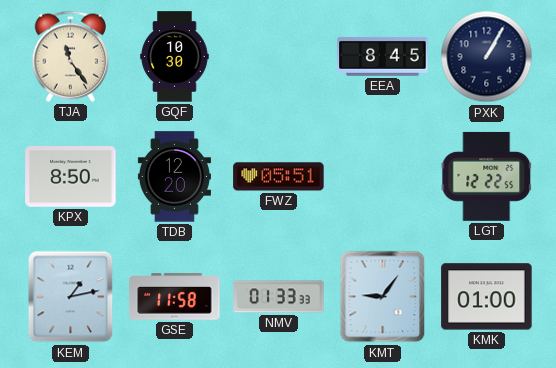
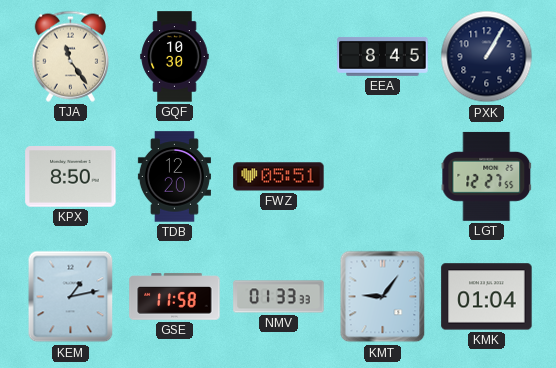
LGT: 12:22 -> 12:27 (487, 176)
KMK: 01:00 -> 01:04 (487, 297)
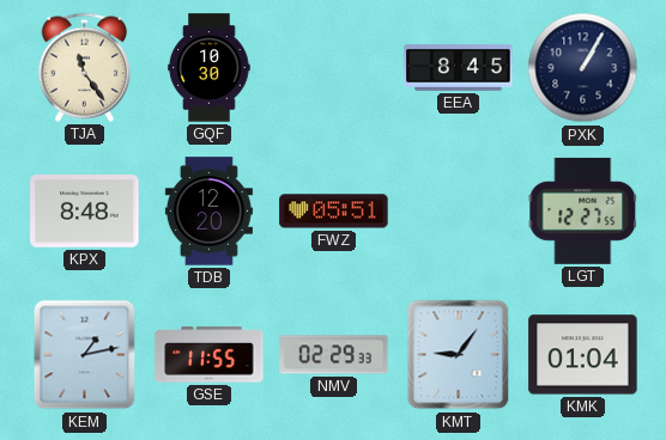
KPX: 8:50 -> 8:48 (85, 212)
GSE: 11:58 -> 11:55 (210, 355)
NMV: 01:33 -> 02:29 (334, 355)
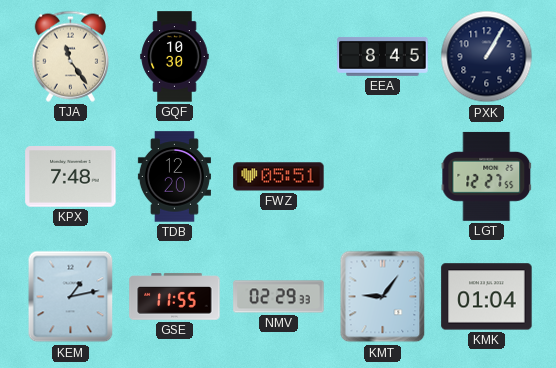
KPX: 8:48 -> 7:48 (71, 177)
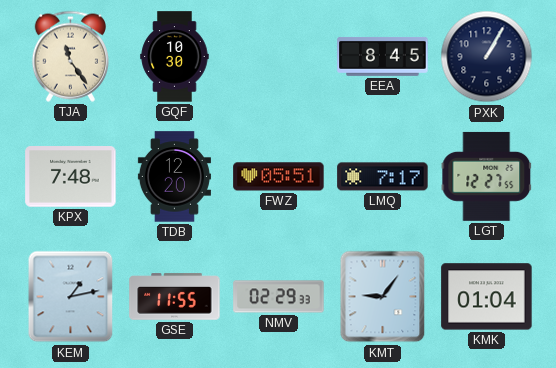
LMQ: none -> 7:17 (383, 177)
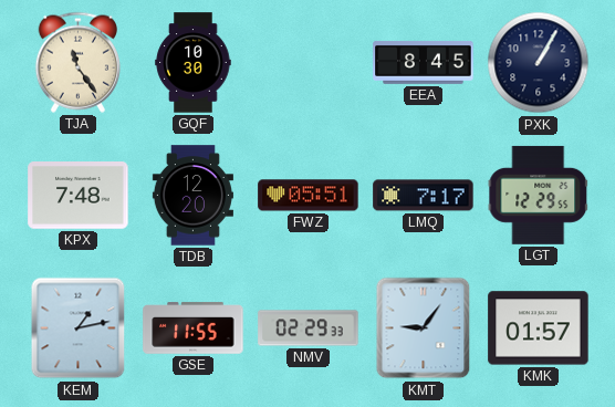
LGT: 12:27 -> 12:29 (539, 195)
KMK: 01:04 -> 01:57 (539, 328)
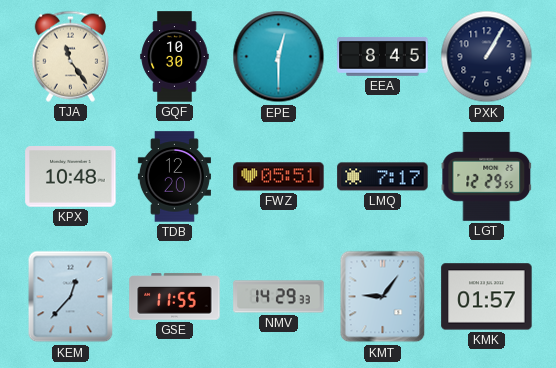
EPE: none -> 12:30 (279, 57)
KPX: 7:48 -> 10:48 (71, 177)
KEM: 1:13 -> 12:37 (71, 297)
NMV: 02:29 -> 14:29 (279, 297)
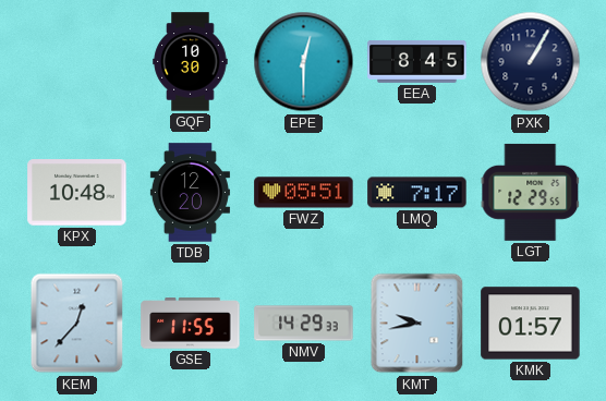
TJA: 11:24 -> none (70, 56)
KMT: 9:06 -> 9:43 (417, 324)
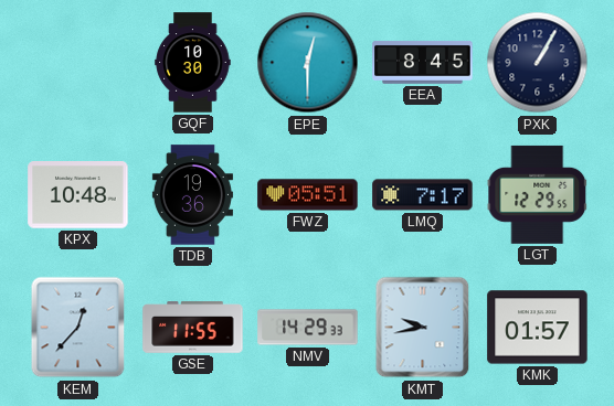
TDB: 12:20 -> 19:36 (192, 195)
